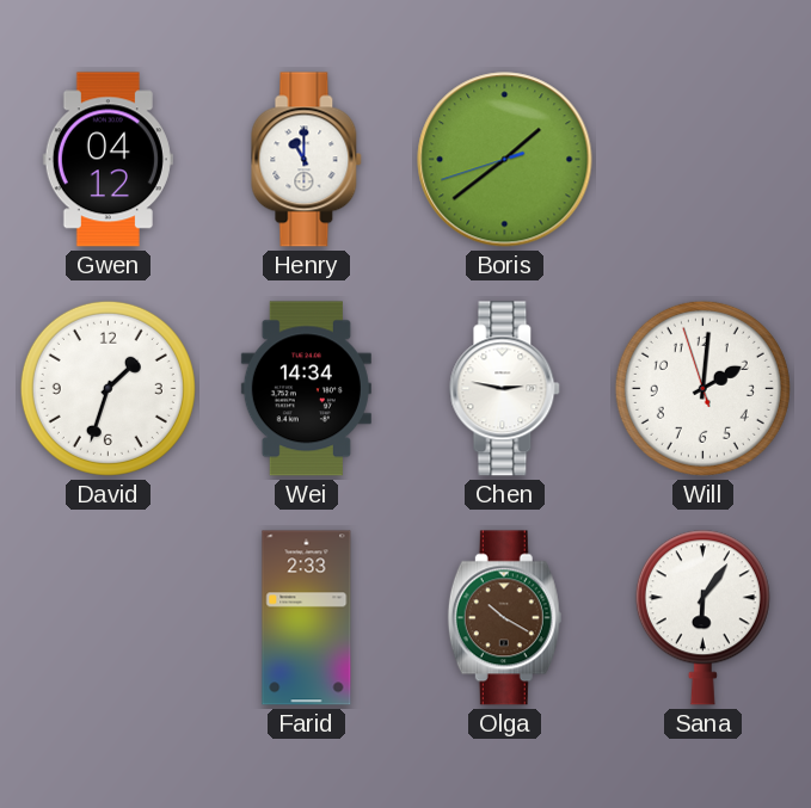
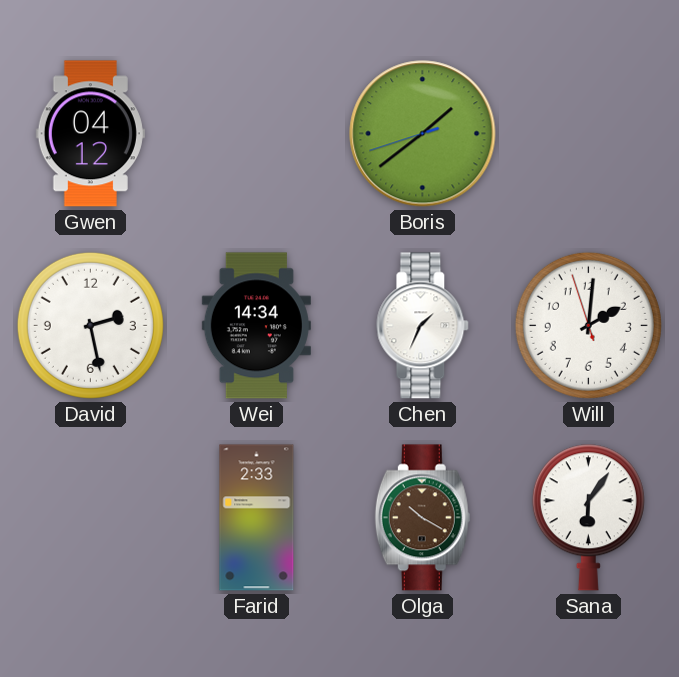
Henry: 11:00 -> none (307, 160)
David: 1:33 -> 2:28 (90, 325)
Chen: 2:47 -> 1:34 (423, 326)
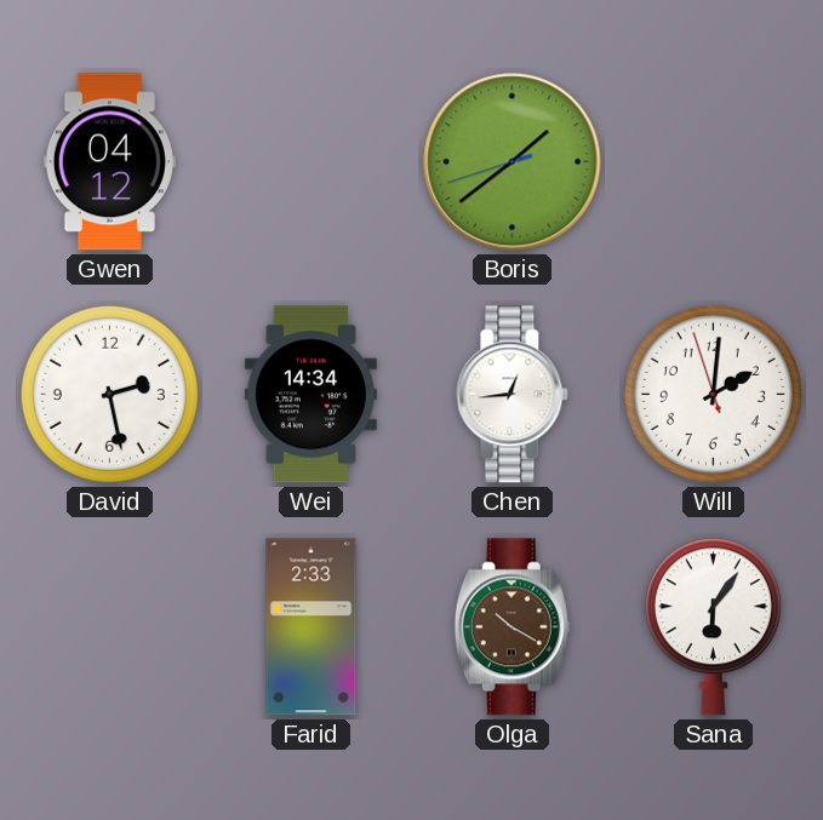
Chen: 1:34 -> 12:44 (513, 395)
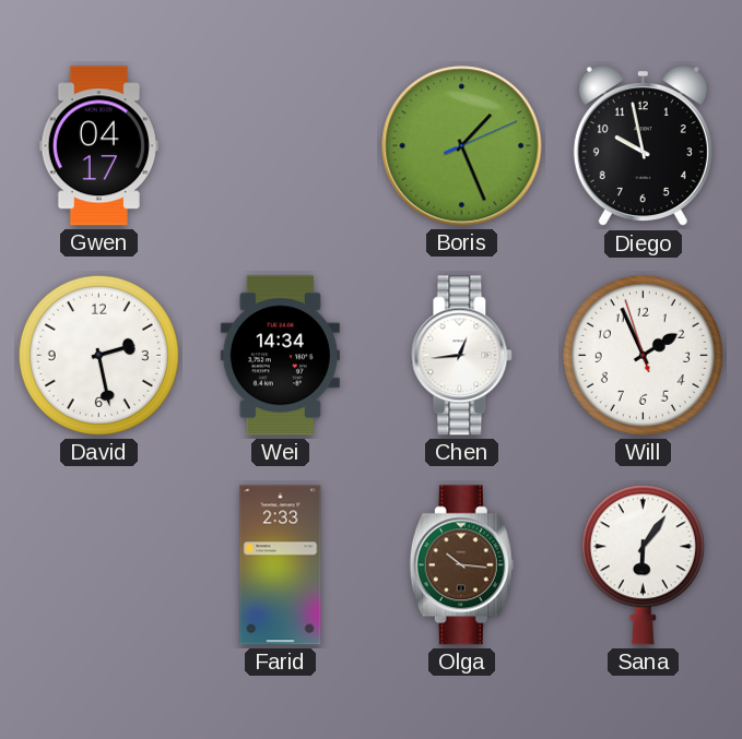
Gwen: 04:12 -> 04:17 (98, 146)
Boris: 1:38 -> 1:26 (462, 146)
Diego: none -> 9:58 (643, 147)
Will: 2:00 -> 1:55 (643, 355)
Olga: 10:20 -> 10:16 (461, 565)
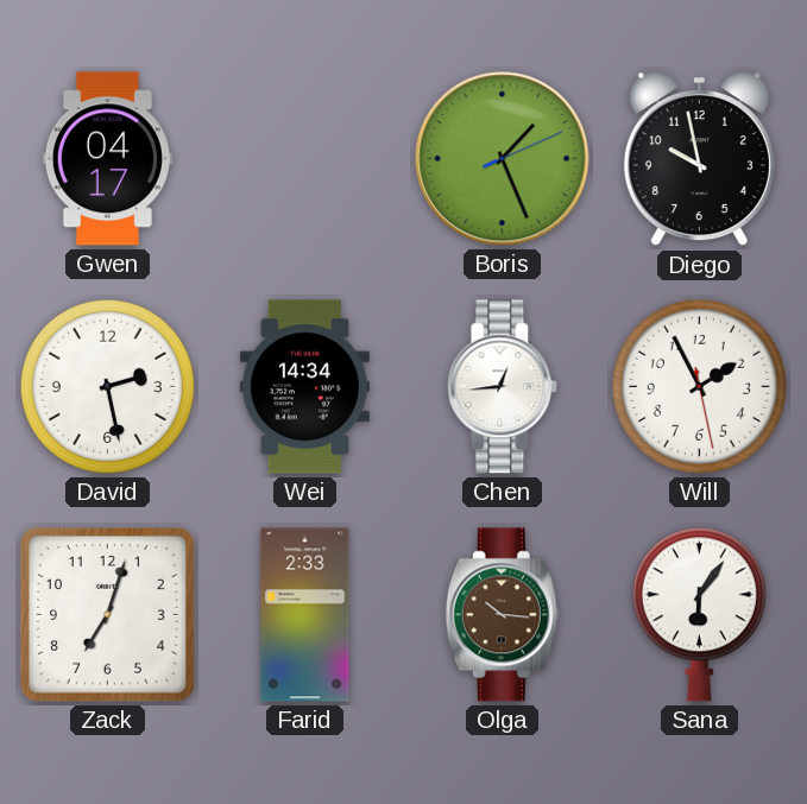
Will: 1:55:57 -> 1:55:28 (699, 386)
Zack: none -> 7:03 (108, 615)
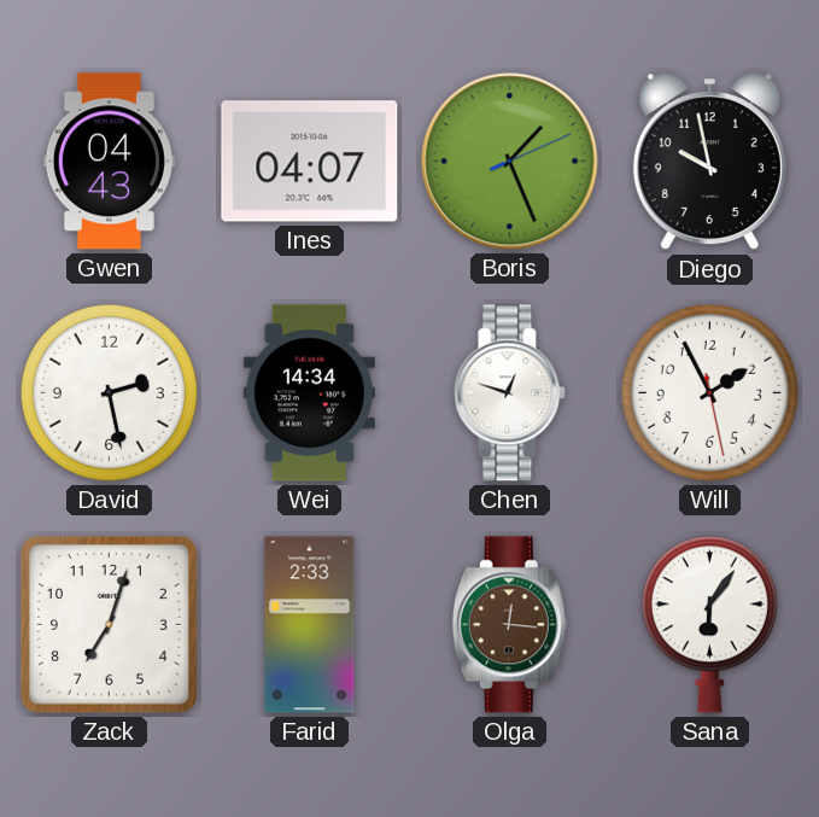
Gwen: 04:17 -> 04:43 (109, 162)
Ines: none -> 04:07 (310, 162)
Chen: 12:44 -> 12:48 (510, 393)
Olga: 10:16 -> 12:16 (509, 625)
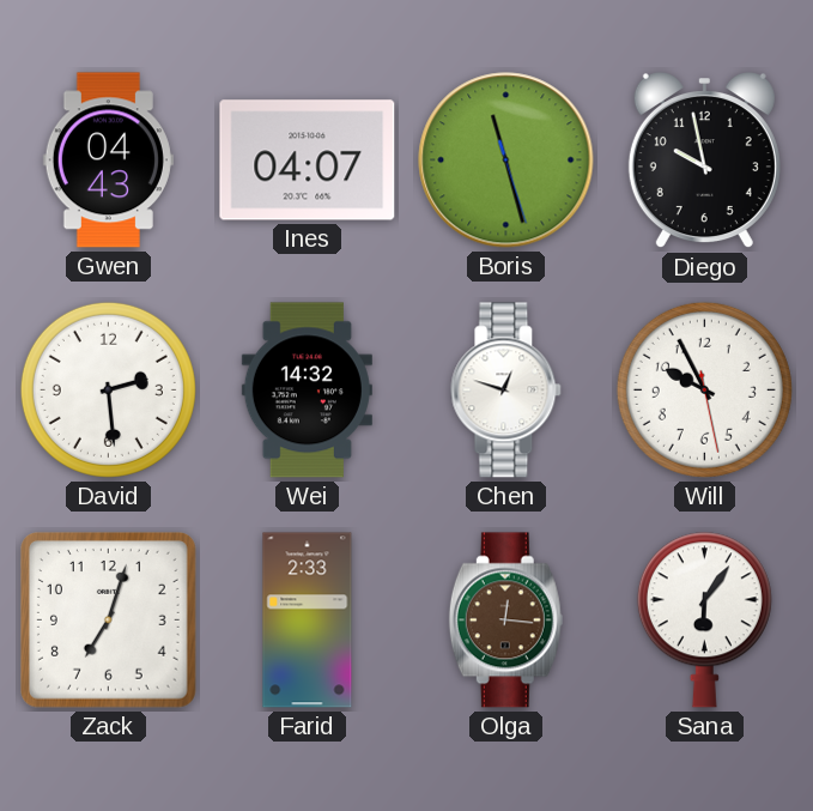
Boris: 1:26 -> 11:27 (506, 161)
David: 2:28 -> 2:29 (108, 389)
Wei: 14:34 -> 14:32 (307, 391)
Will: 1:55 -> 9:55 (704, 389)
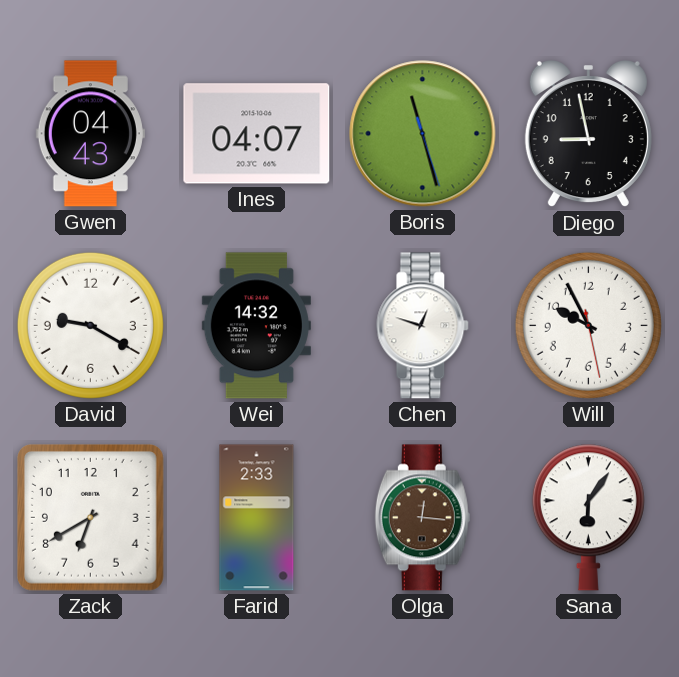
Diego: 9:58 -> 8:58 (588, 135)
David: 2:29 -> 9:20 (90, 325)
Zack: 7:03 -> 6:40 (91, 518)
